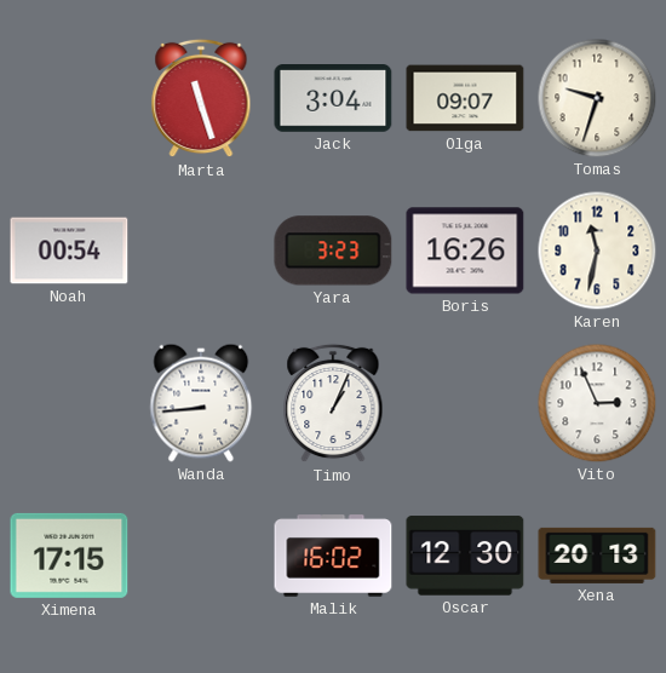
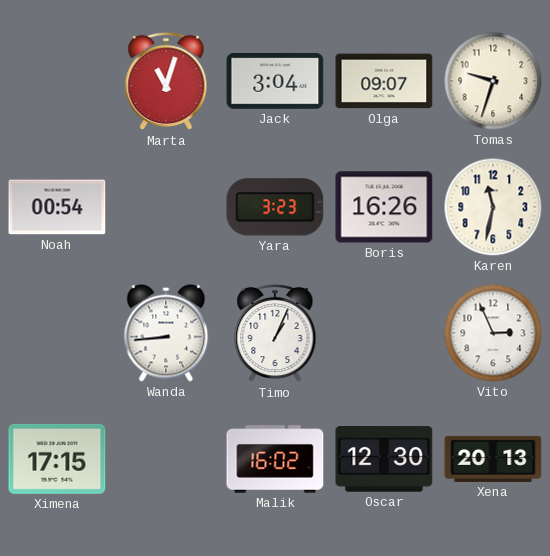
Marta: 11:27 -> 11:03 (166, 81)
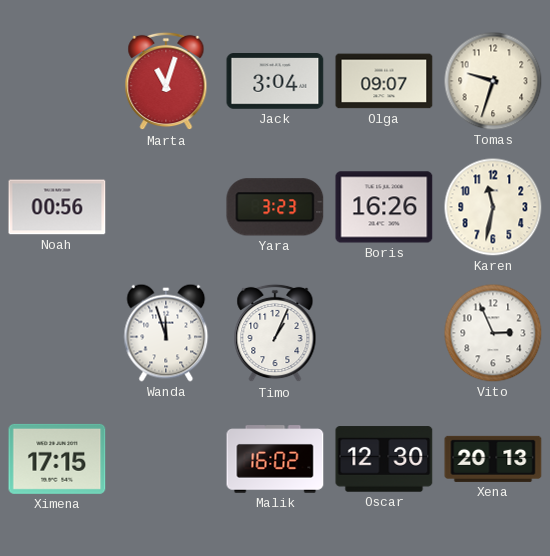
Noah: 00:54 -> 00:56 (57, 207)
Wanda: 8:44 -> 11:57 (166, 333)
